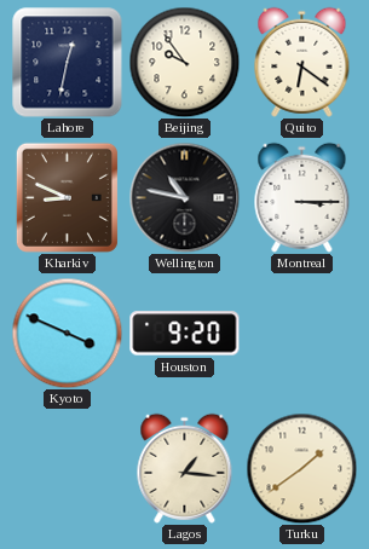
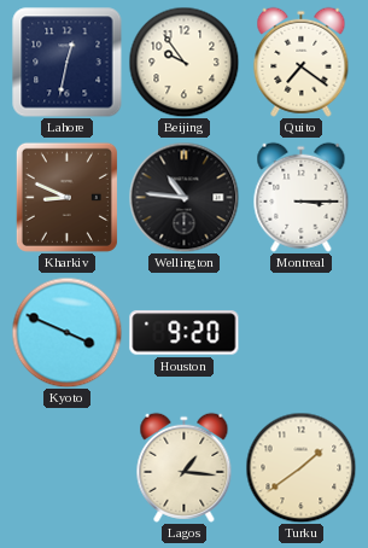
Quito: 6:21 -> 7:21 (302, 62)
Wellington: 10:47 -> 10:46 (183, 197)
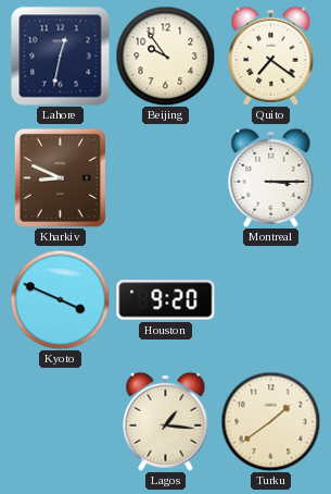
Wellington: 10:46 -> none (183, 197)
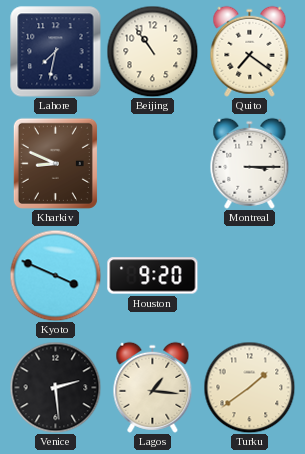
Lahore: 12:32 -> 7:32 (56, 52)
Beijing: 9:54 -> 10:54 (152, 51)
Venice: none -> 2:29 (55, 387)
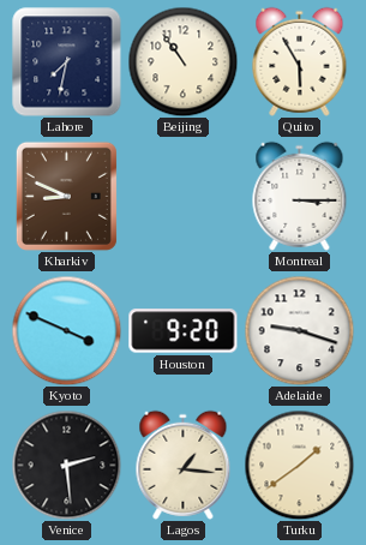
Quito: 7:21 -> 5:55 (300, 61)
Adelaide: none -> 9:18 (299, 330)
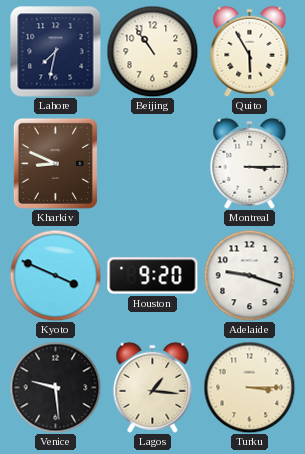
Venice: 2:29 -> 9:29 (55, 387)
Turku: 1:39 -> 3:15 (249, 387)
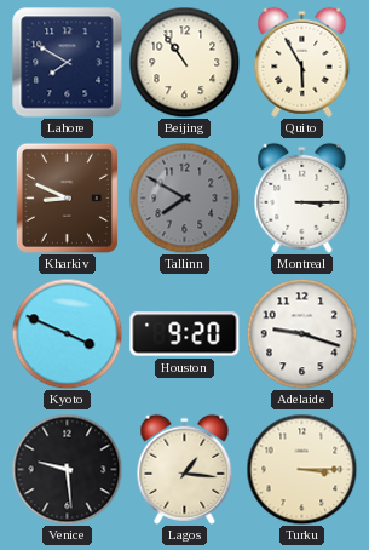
Lahore: 7:32 -> 7:50 (68, 63)
Tallinn: none -> 7:50 (184, 197)
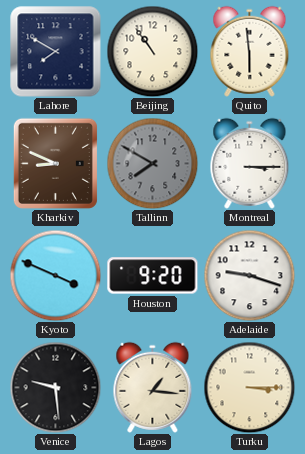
Quito: 5:55 -> 5:59 (250, 51)
